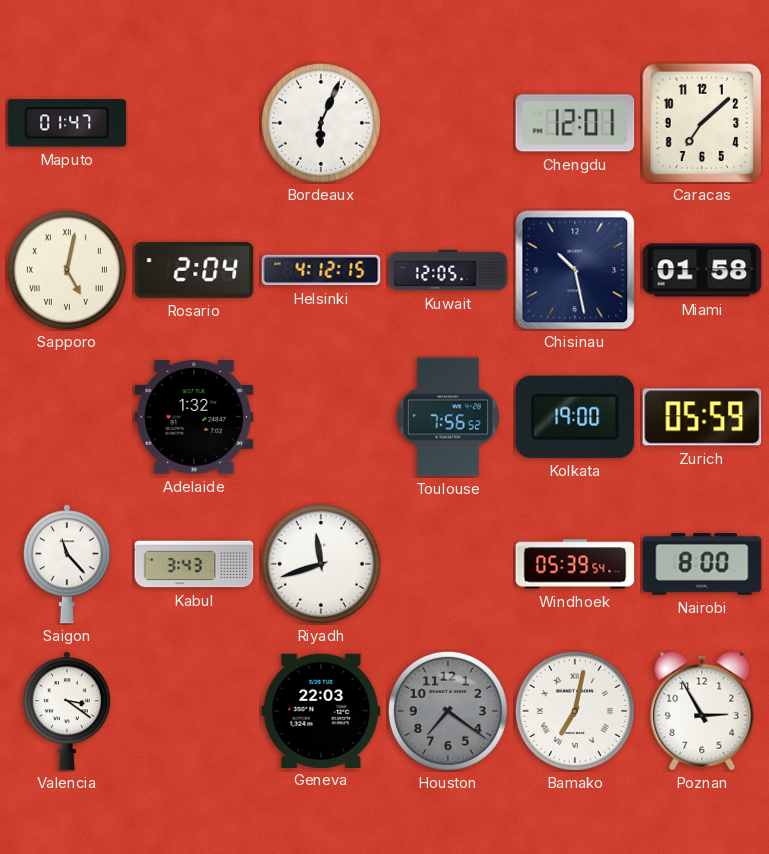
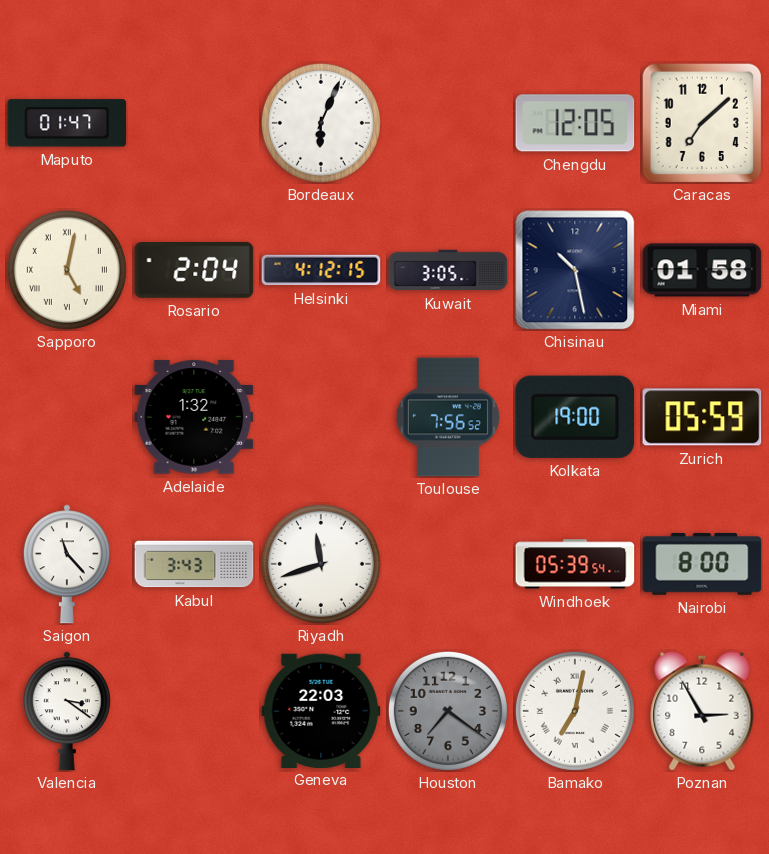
Chengdu: 12:01 -> 12:05 (575, 123)
Kuwait: 12:05 -> 3:05 (448, 270)
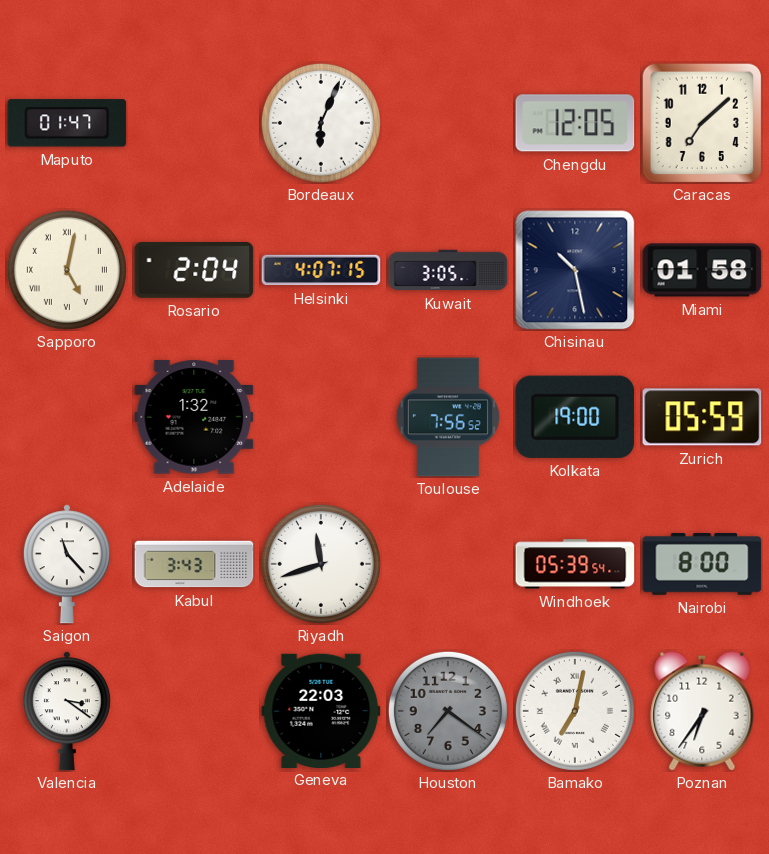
Helsinki: 4:12 -> 4:07 (321, 270)
Poznan: 2:55 -> 6:36 (702, 711)
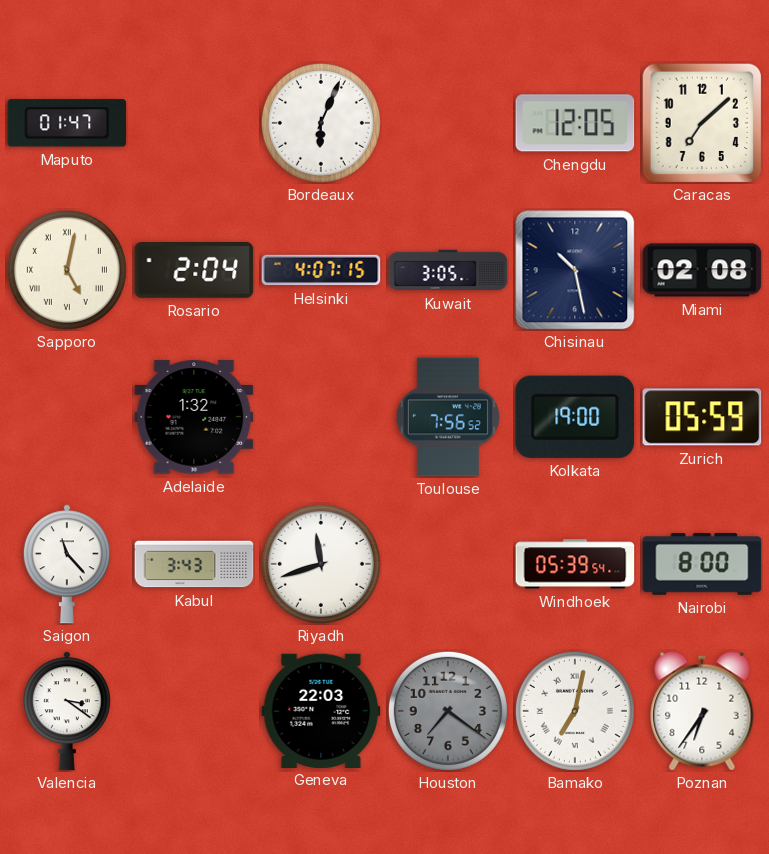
Miami: 01:58 -> 02:08 (702, 270)
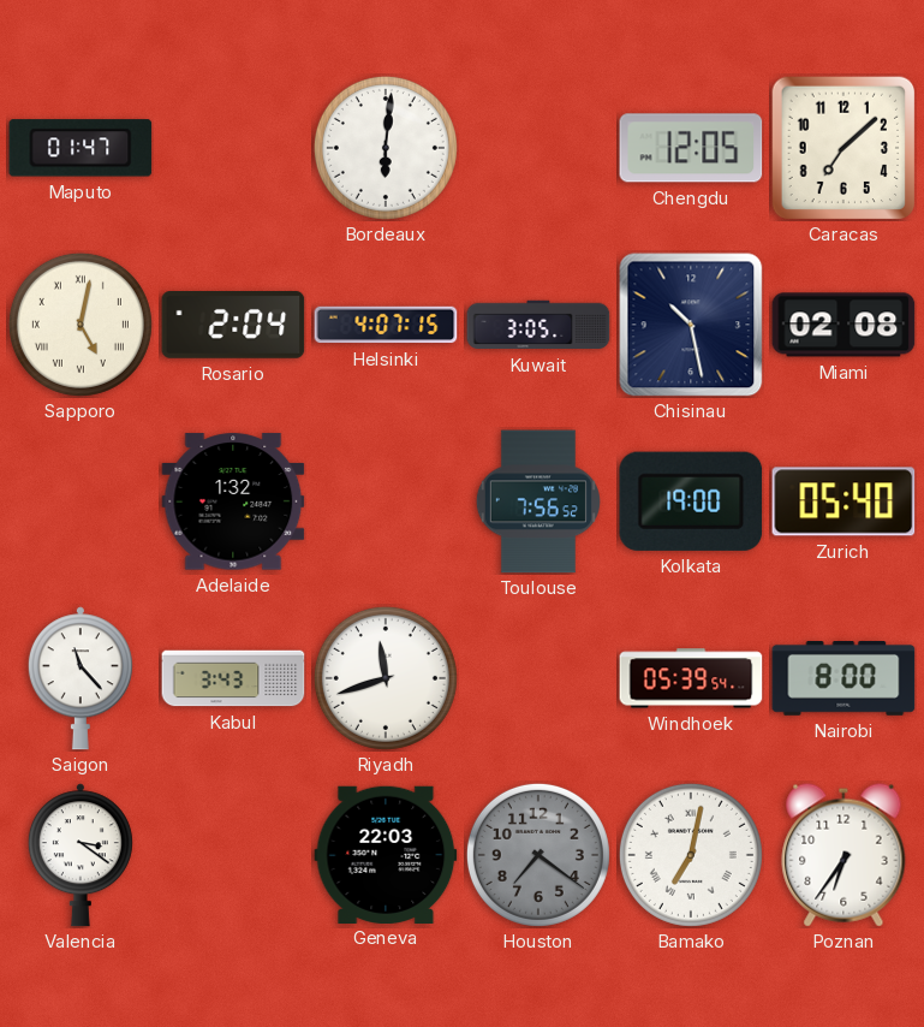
Bordeaux: 6:04 -> 6:01 (386, 148)
Zurich: 05:59 -> 05:40 (843, 501)
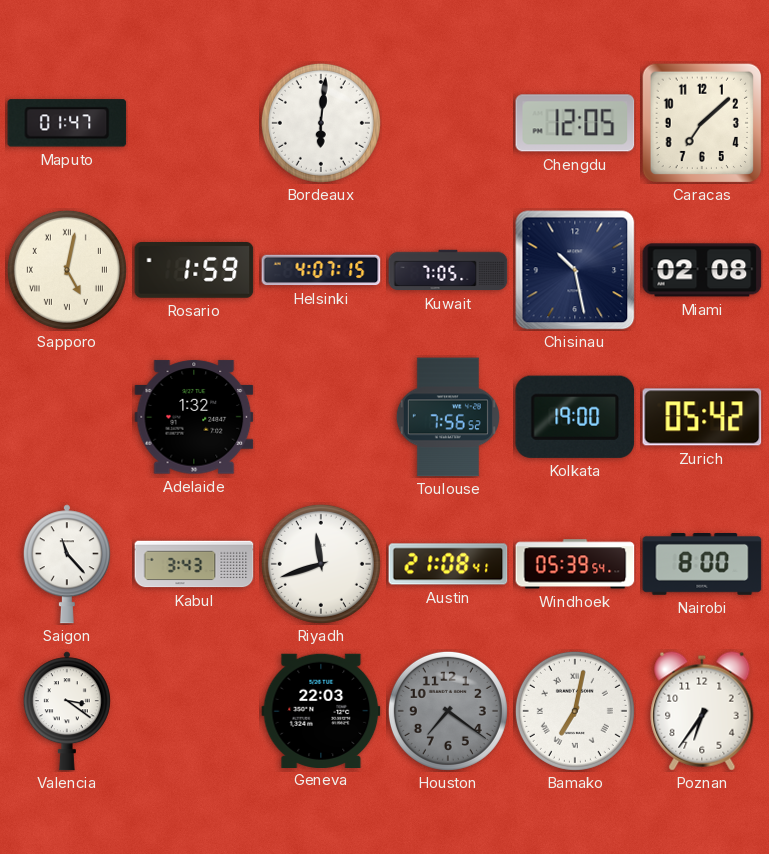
Rosario: 2:04 -> 1:59 (194, 271)
Kuwait: 3:05 -> 7:05 (448, 270)
Zurich: 05:40 -> 05:42 (702, 417)
Austin: none -> 21:08 (448, 564)
